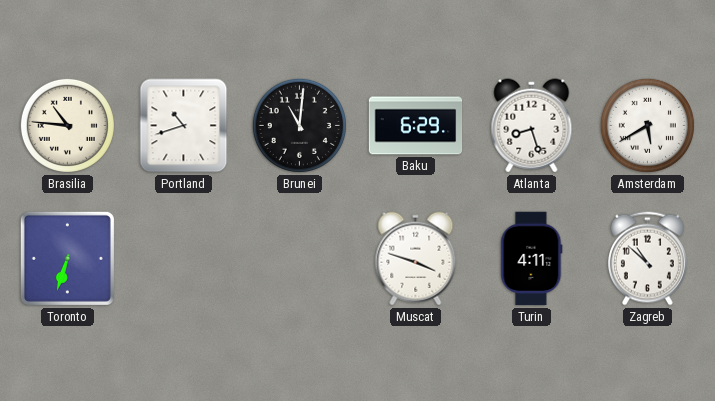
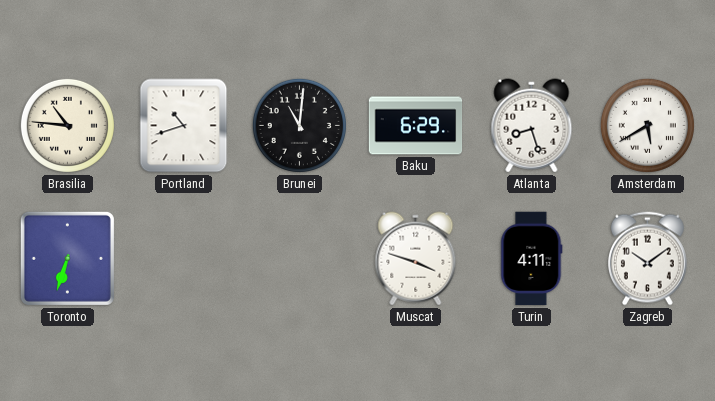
Zagreb: 10:52 -> 10:09 (647, 259)
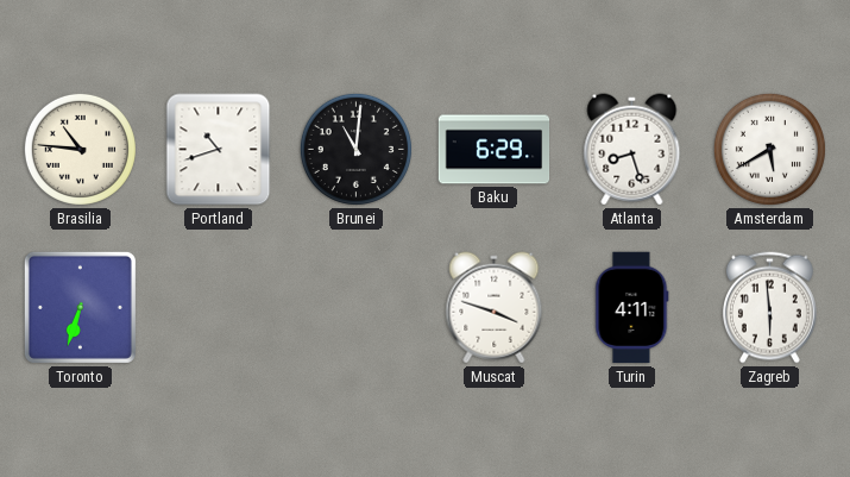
Zagreb: 10:09 -> 5:59 (769, 308)
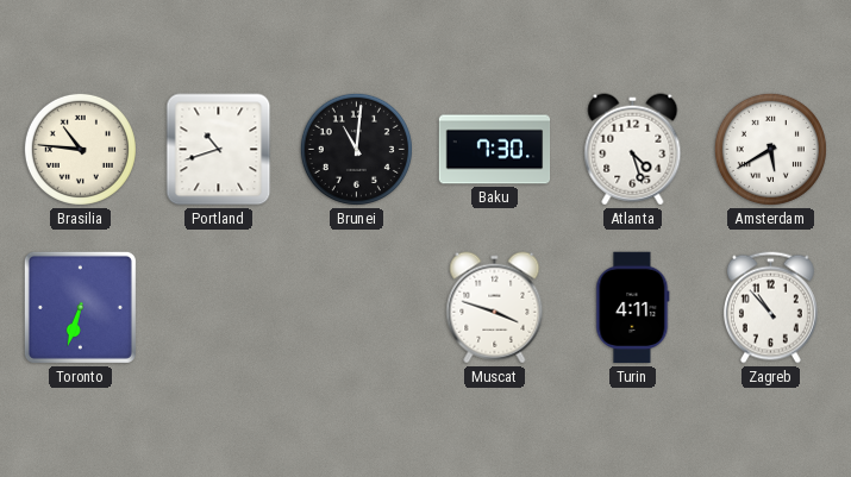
Baku: 6:29 -> 7:30 (495, 150)
Atlanta: 8:27 -> 4:27 (633, 150)
Zagreb: 5:59 -> 10:53 (770, 308)
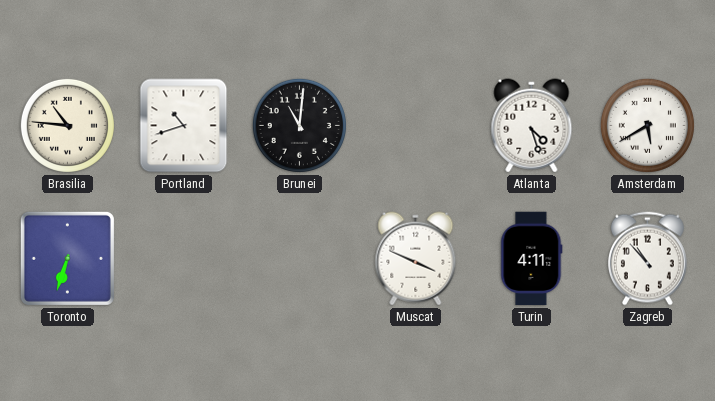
Baku: 7:30 -> none (495, 150)
Muscat: 3:48 -> 3:49 (416, 259)
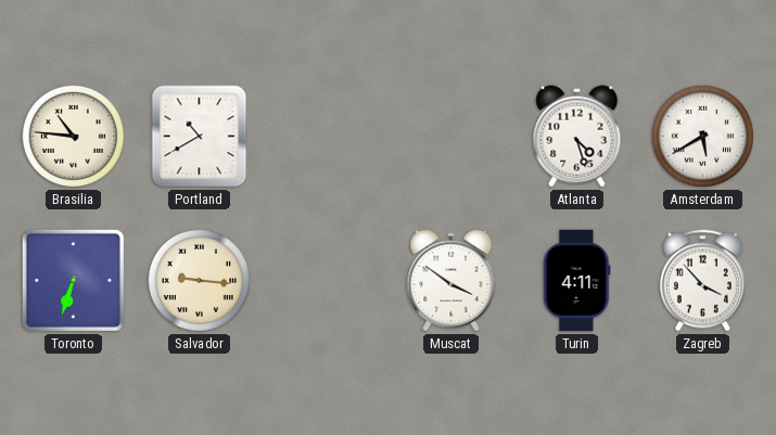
Portland: 10:42 -> 10:40 (200, 137)
Brunei: 11:01 -> none (299, 125)
Salvador: none -> 9:16 (199, 280)
Muscat: 3:49 -> 3:51 (451, 281)
Zagreb: 10:53 -> 3:53 (702, 281)
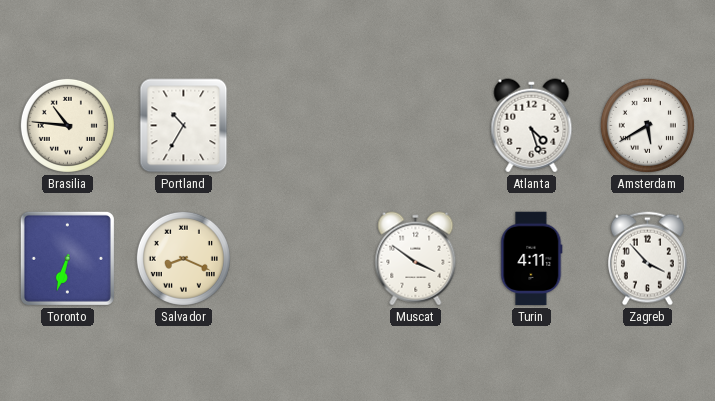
Portland: 10:40 -> 10:35 (184, 126)
Salvador: 9:16 -> 8:19 (183, 258)
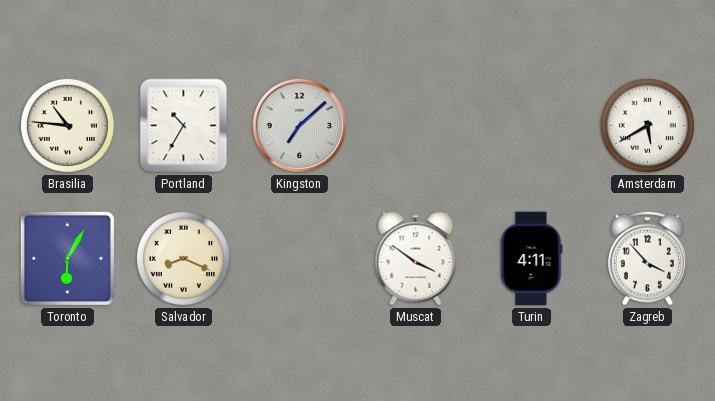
Kingston: none -> 7:08 (299, 125)
Atlanta: 4:27 -> none (532, 126)
Toronto: 6:33 -> 6:05 (67, 258)
